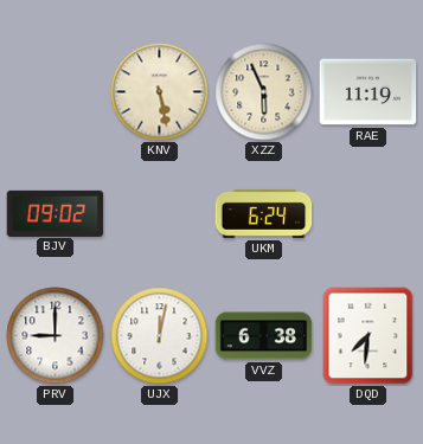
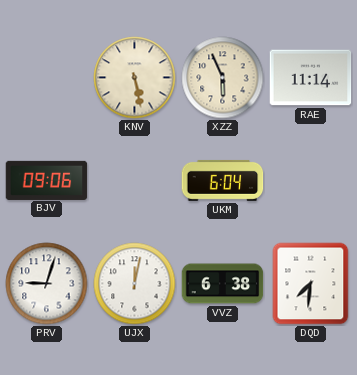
RAE: 11:19 -> 11:14 (311, 78)
BJV: 09:02 -> 09:06 (47, 180)
UKM: 6:24 -> 6:04 (223, 180)
PRV: 9:00 -> 9:03 (47, 284)
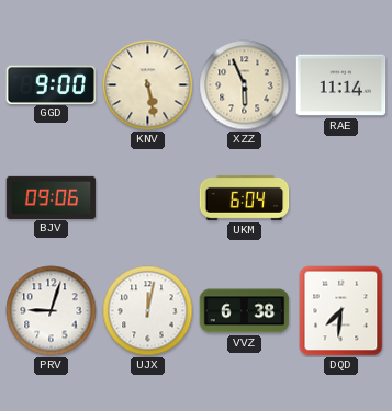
GGD: none -> 9:00 (52, 84)
